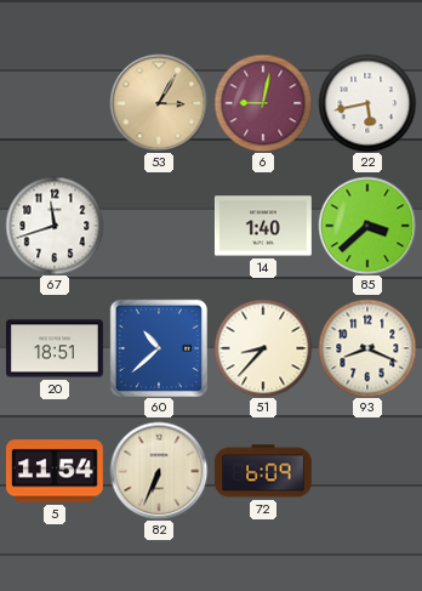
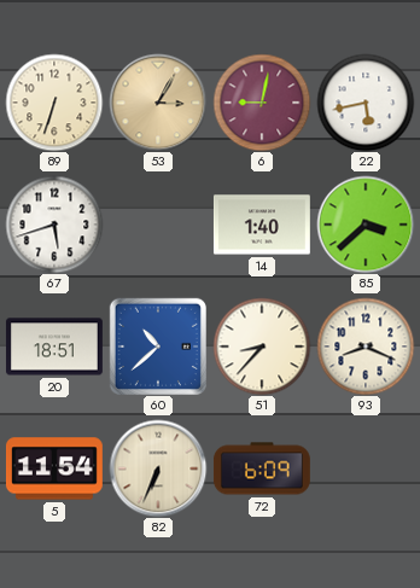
89: none -> 6:33 (54, 103)
67: 11:42 -> 5:42 (54, 225)
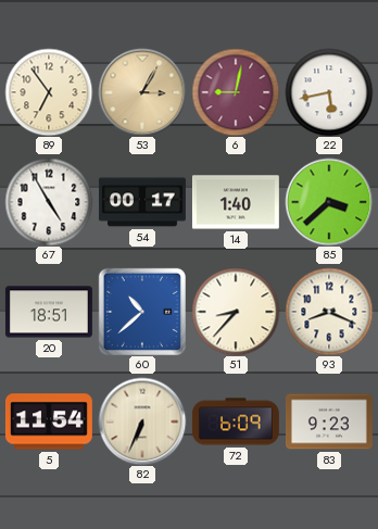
89: 6:33 -> 6:54 (49, 92)
67: 5:42 -> 4:55 (49, 202)
54: none -> 00:17 (142, 202)
83: none -> 9:23 (329, 421)
